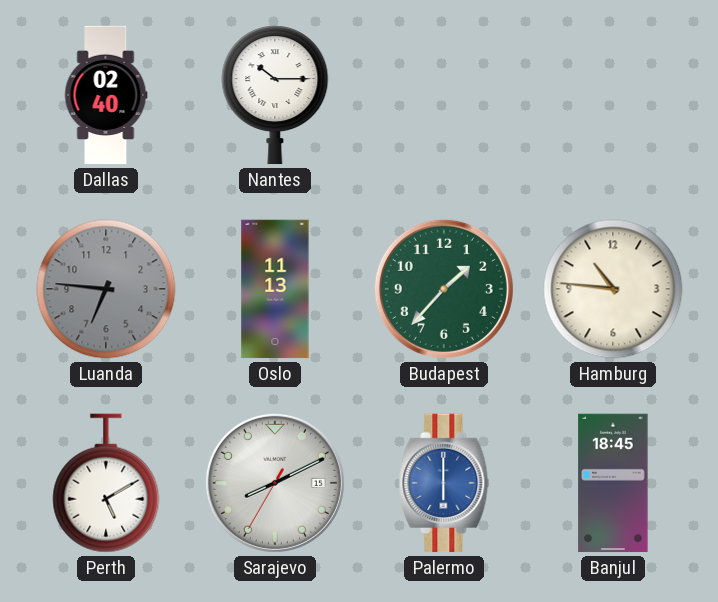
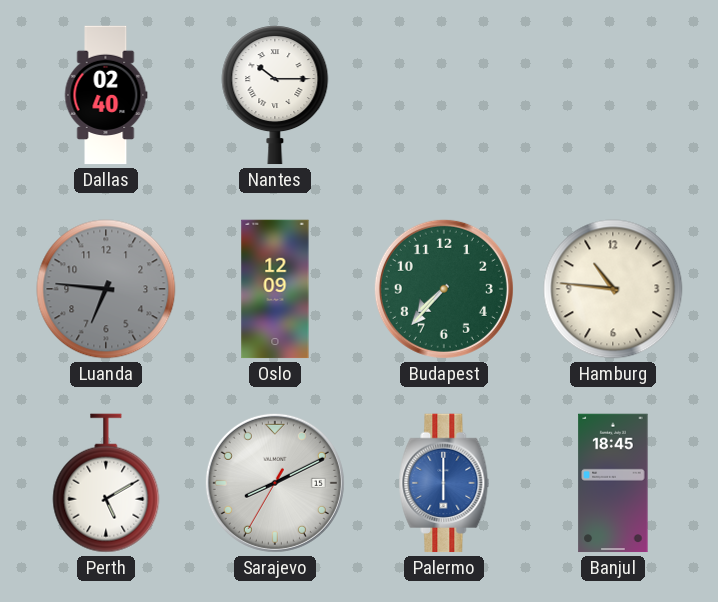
Oslo: 11:13 -> 12:09 (275, 289)
Budapest: 1:37 -> 7:37 (444, 289)
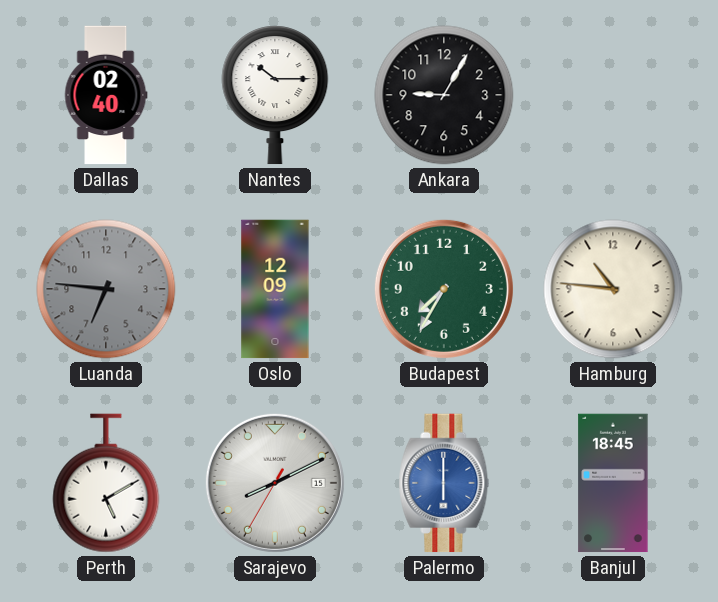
Ankara: none -> 9:05 (444, 95)
Budapest: 7:37 -> 7:35 (444, 289)
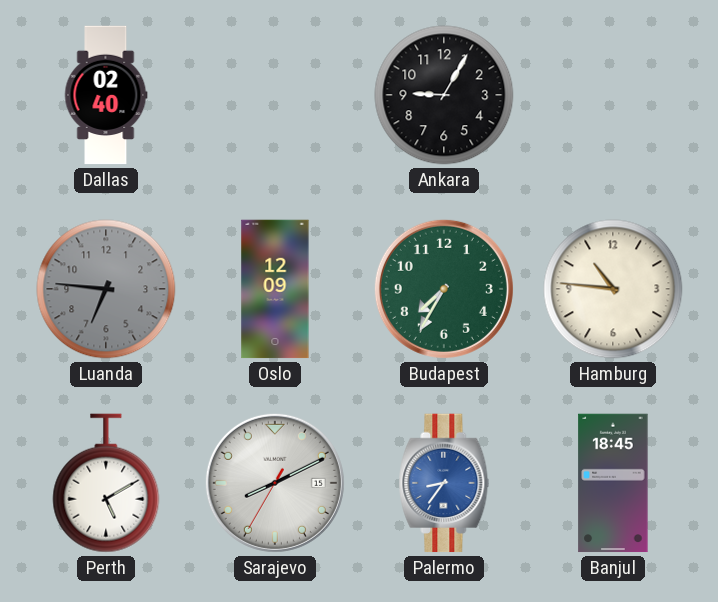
Nantes: 10:15 -> none (275, 95)
Palermo: 6:00 -> 8:36 (444, 483)
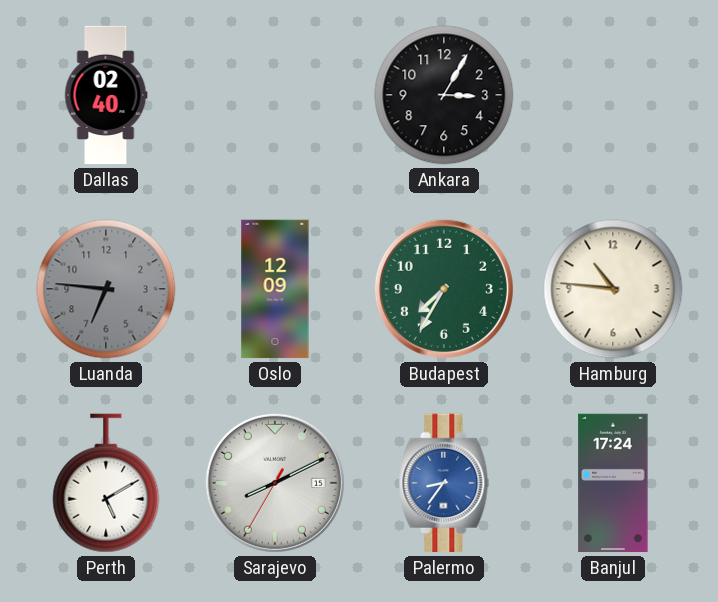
Ankara: 9:05 -> 3:05 (444, 95)
Banjul: 18:45 -> 17:24 (613, 483)
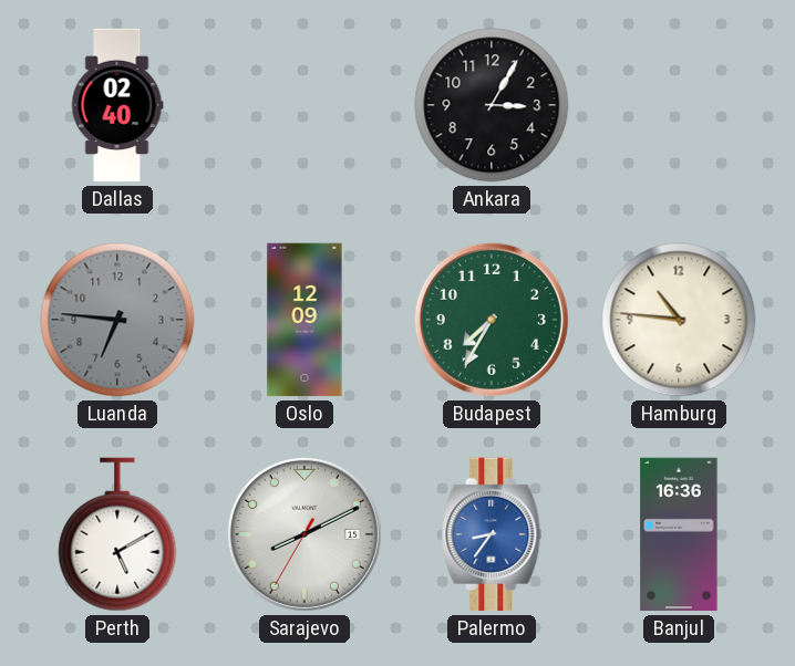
Banjul: 17:24 -> 16:36 (679, 534)
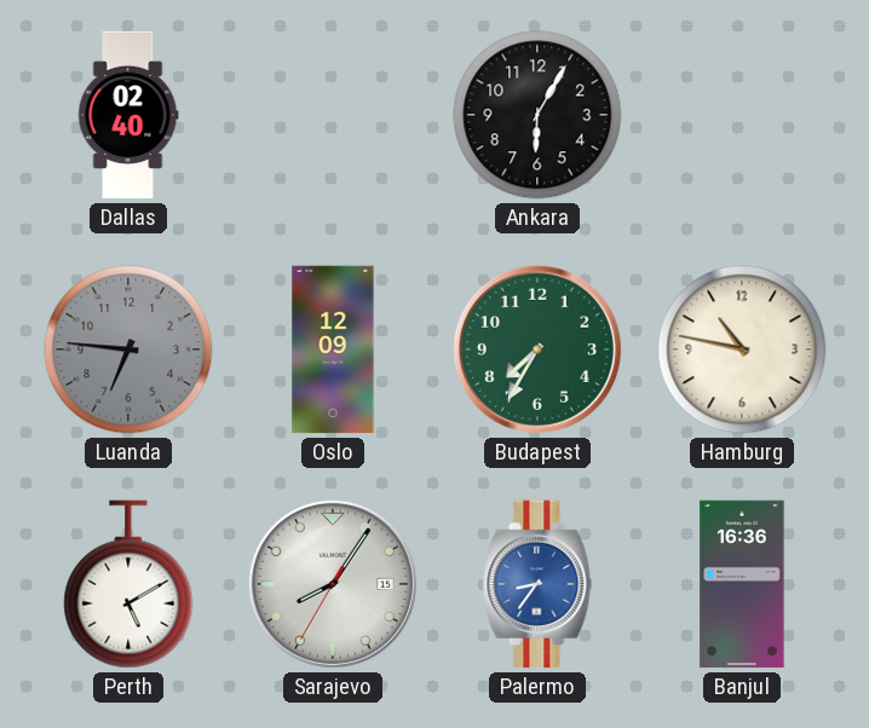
Ankara: 3:05 -> 6:05 (537, 115)
Hamburg: 10:46 -> 10:47 (742, 349)
Sarajevo: 8:10 -> 8:05 (333, 584)
